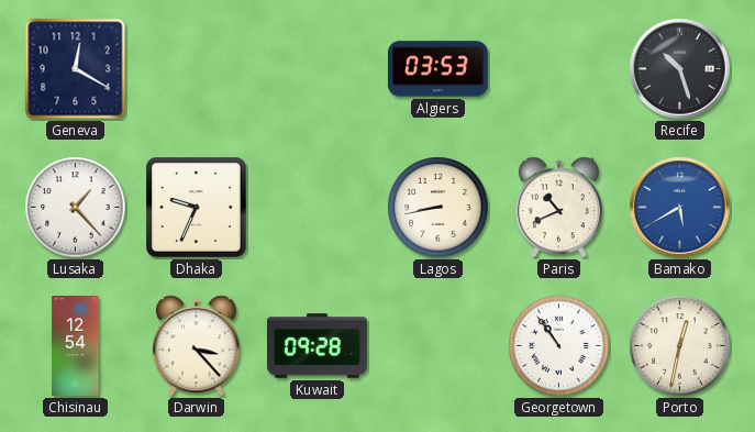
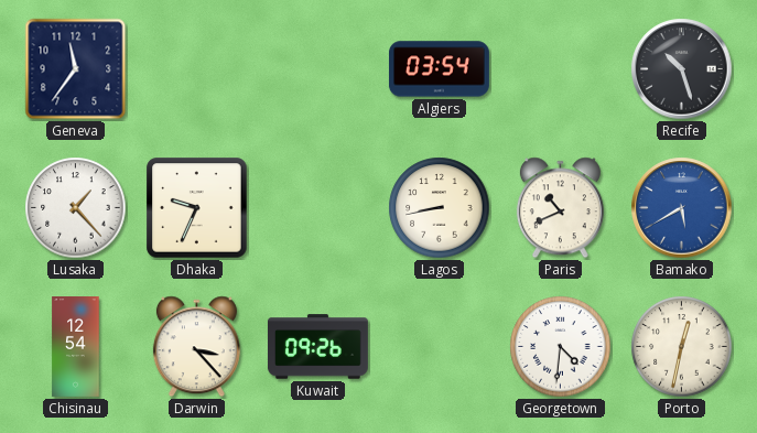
Geneva: 12:20 -> 11:36 (76, 69)
Algiers: 03:53 -> 03:54 (439, 69)
Kuwait: 09:28 -> 09:26 (317, 347)
Georgetown: 10:54 -> 4:31 (561, 347)
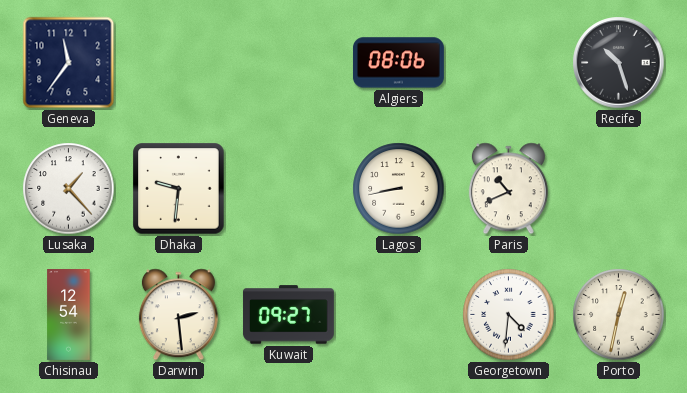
Algiers: 03:54 -> 08:06 (398, 63)
Dhaka: 9:34 -> 9:31 (179, 189)
Bamako: 5:40 -> none (682, 208)
Darwin: 3:23 -> 2:29 (178, 315)
Kuwait: 09:26 -> 09:27 (288, 315)
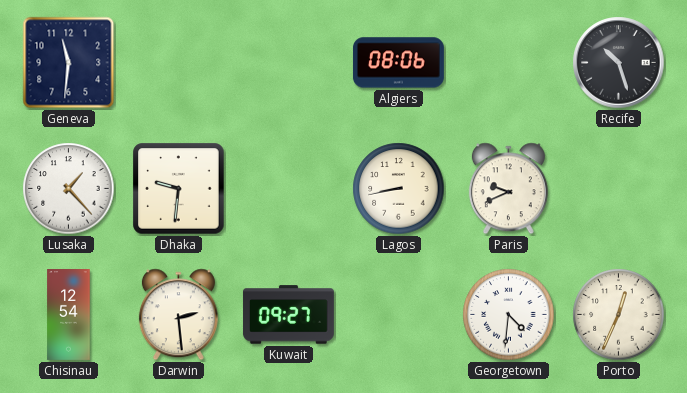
Geneva: 11:36 -> 11:31 (69, 63)
Paris: 10:41 -> 9:41 (508, 189)
Porto: 12:32 -> 12:34 (619, 315)
